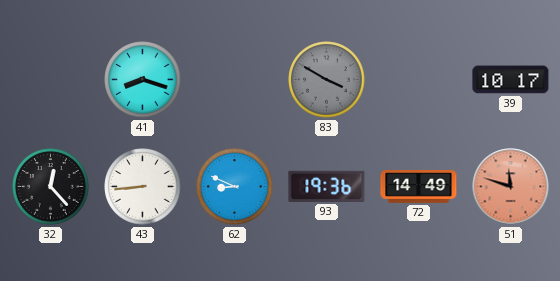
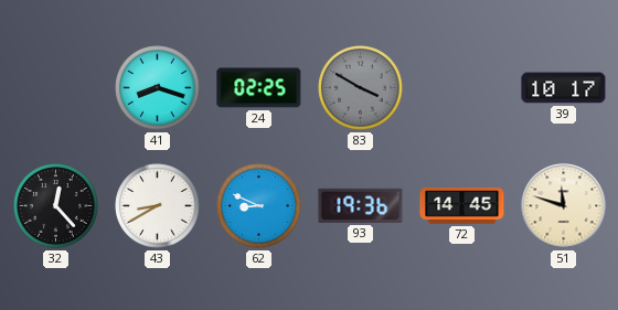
24: none -> 02:25 (259, 88)
43: 8:44 -> 8:40 (158, 206)
72: 14:49 -> 14:45 (462, 206)
51 dial: salmon -> cream (564, 206)
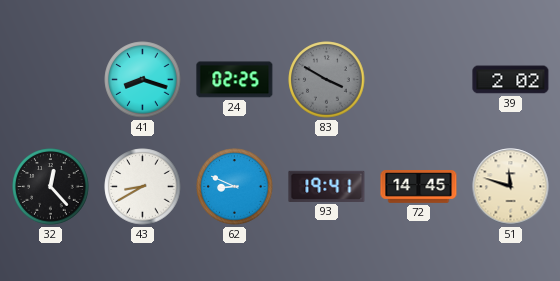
39: 10:17 -> 2:02 (511, 80)
93: 19:36 -> 19:41 (327, 186)
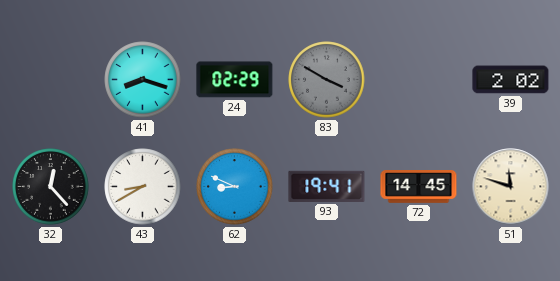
24: 02:25 -> 02:29 (235, 80)
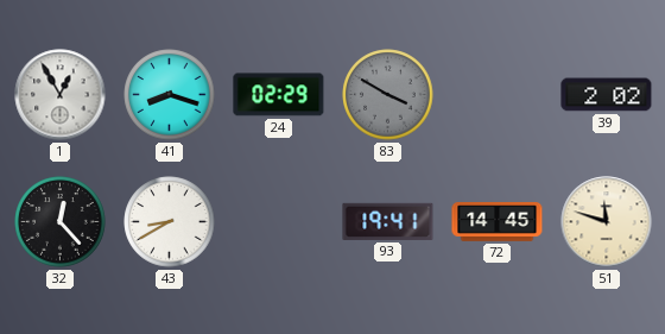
1: none -> 12:55 (61, 95)
62: 8:49 -> none (235, 187)
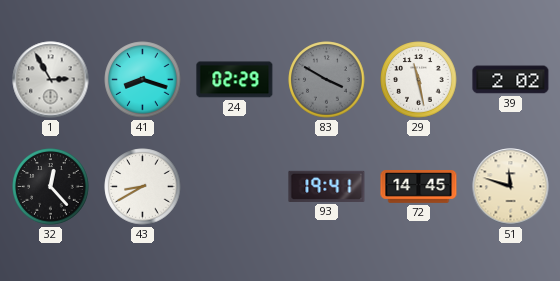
1: 12:55 -> 2:55 (51, 80)
29: none -> 11:28 (419, 80)
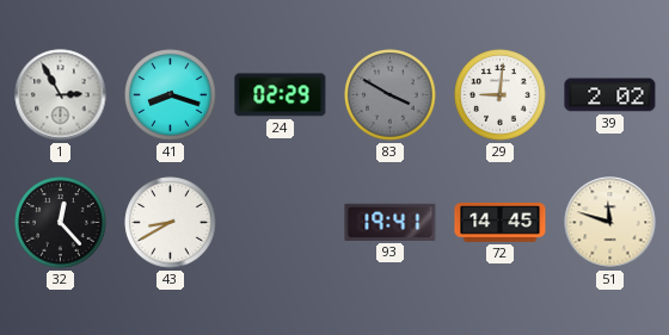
29: 11:28 -> 9:01 (501, 95)
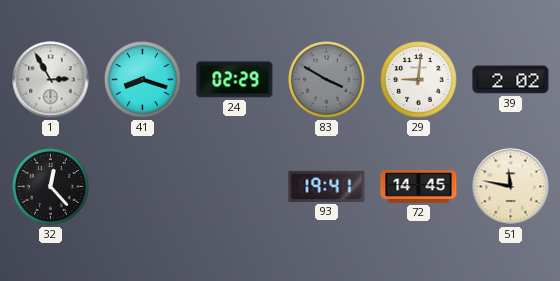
43: 8:40 -> none (171, 223)
51: 11:48 -> 11:47 (511, 187)
